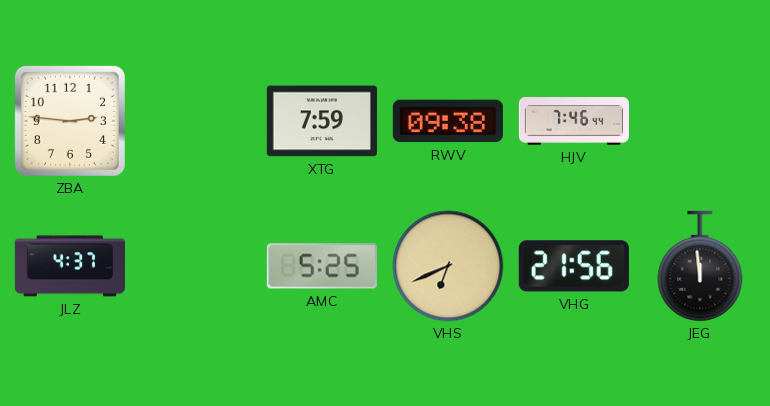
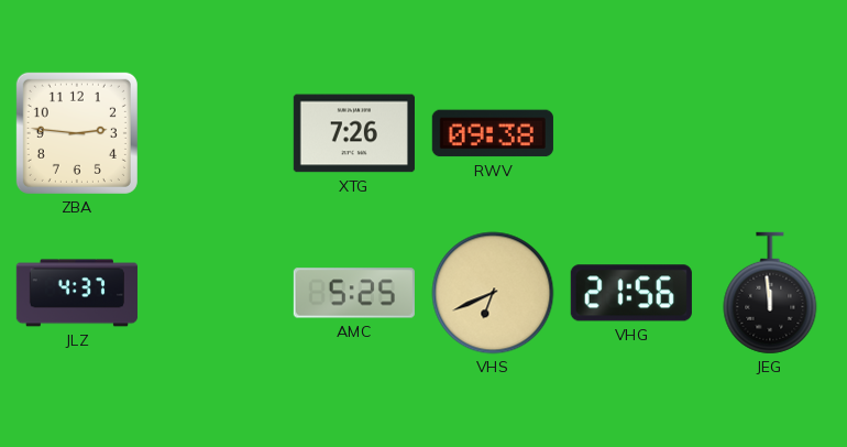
XTG: 7:59 -> 7:26 (354, 133)
HJV: 7:46 -> none (573, 121)
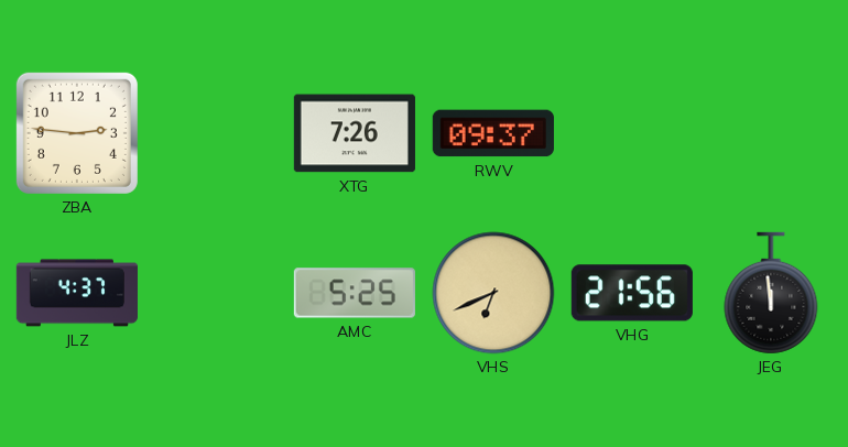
RWV: 09:38 -> 09:37 (493, 133)
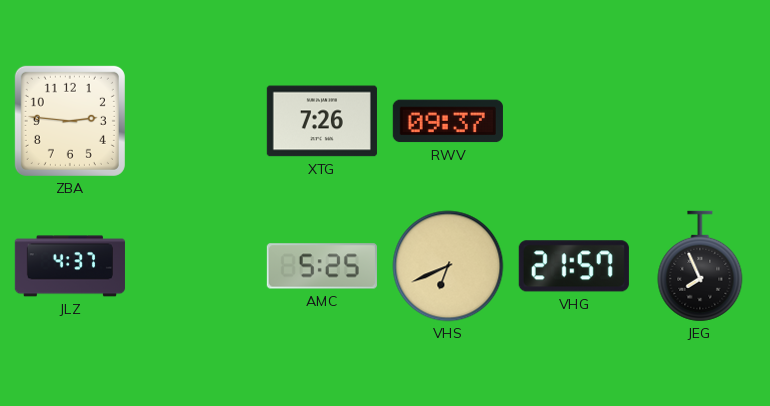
VHG: 21:56 -> 21:57 (574, 266)
JEG: 11:59 -> 7:56 (700, 266)
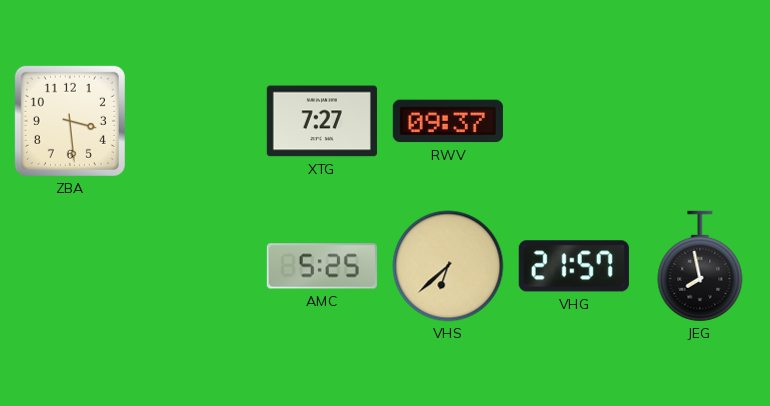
ZBA: 2:46 -> 3:29 (70, 121)
XTG: 7:26 -> 7:27 (322, 121)
JLZ: 4:37 -> none (70, 266)
VHS: 6:41 -> 6:38 (448, 266)
JEG: 7:56 -> 7:58 (700, 266)
